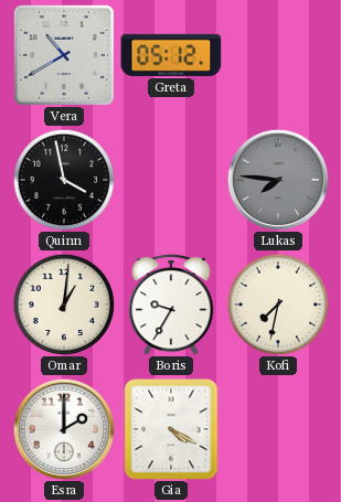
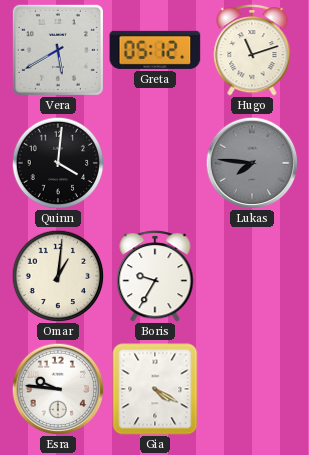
Vera: 10:40 -> 5:40 (58, 50)
Hugo: none -> 11:12 (252, 50)
Quinn: 3:58 -> 4:01 (58, 163)
Kofi: 7:32 -> none (278, 305)
Esra: 2:00 -> 9:46 (58, 389)
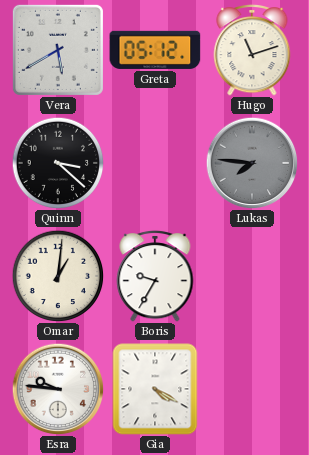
Quinn: 4:01 -> 3:22 (58, 163)
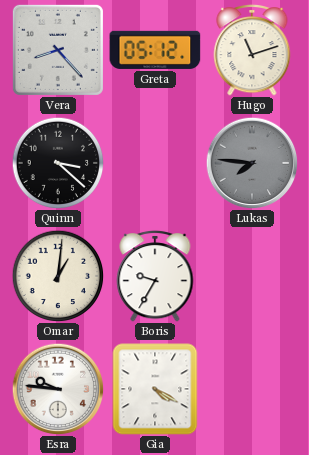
Vera: 5:40 -> 8:23 (58, 50)
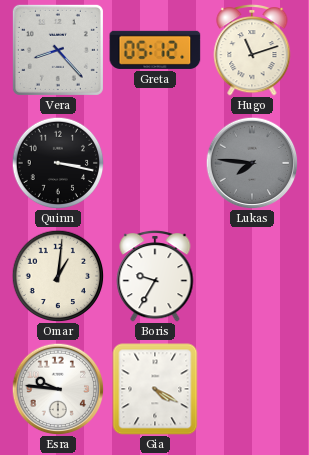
Quinn: 3:22 -> 3:17 (58, 163)
